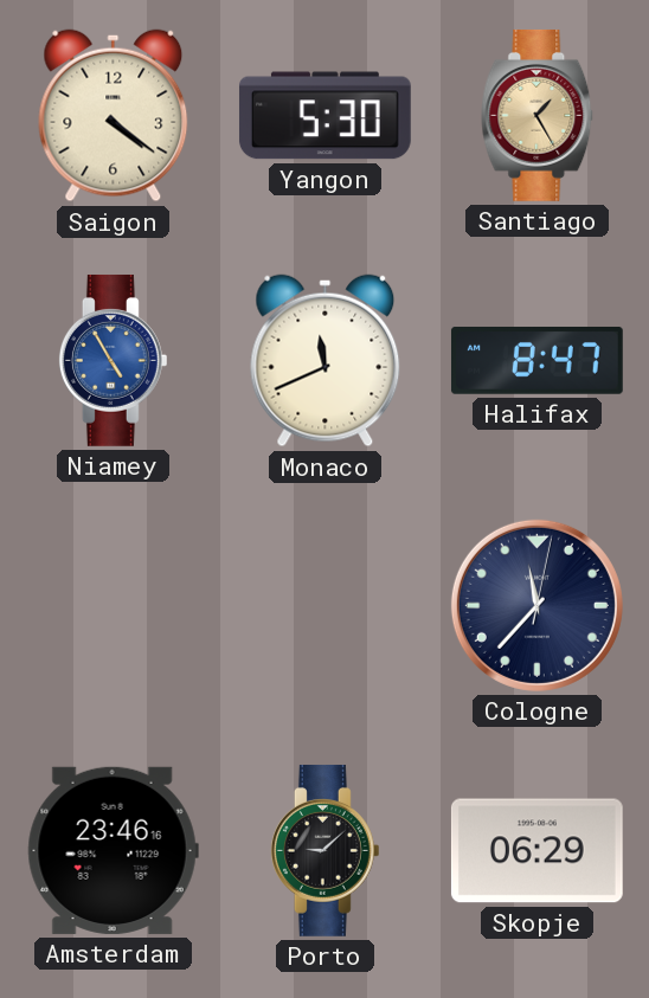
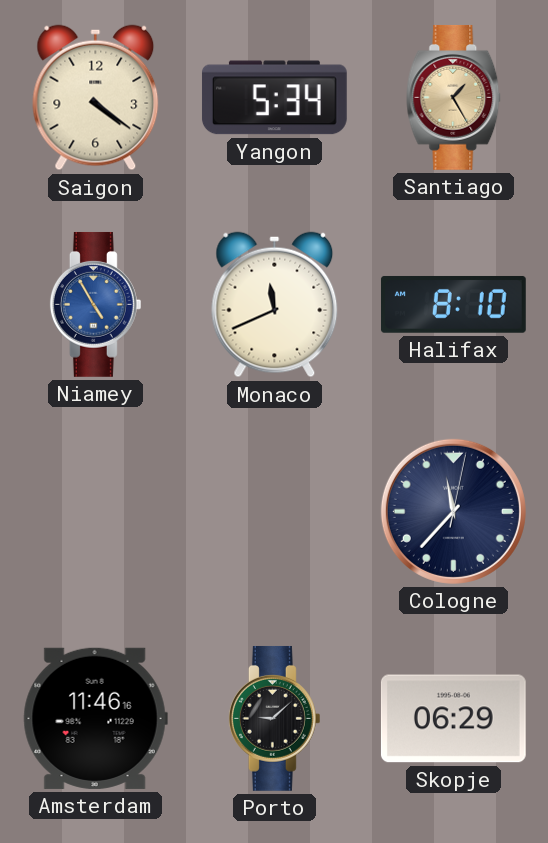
Yangon: 5:30 -> 5:34 (274, 98)
Halifax: 8:47 -> 8:10 (453, 305)
Amsterdam: 23:46 -> 11:46 (95, 718)
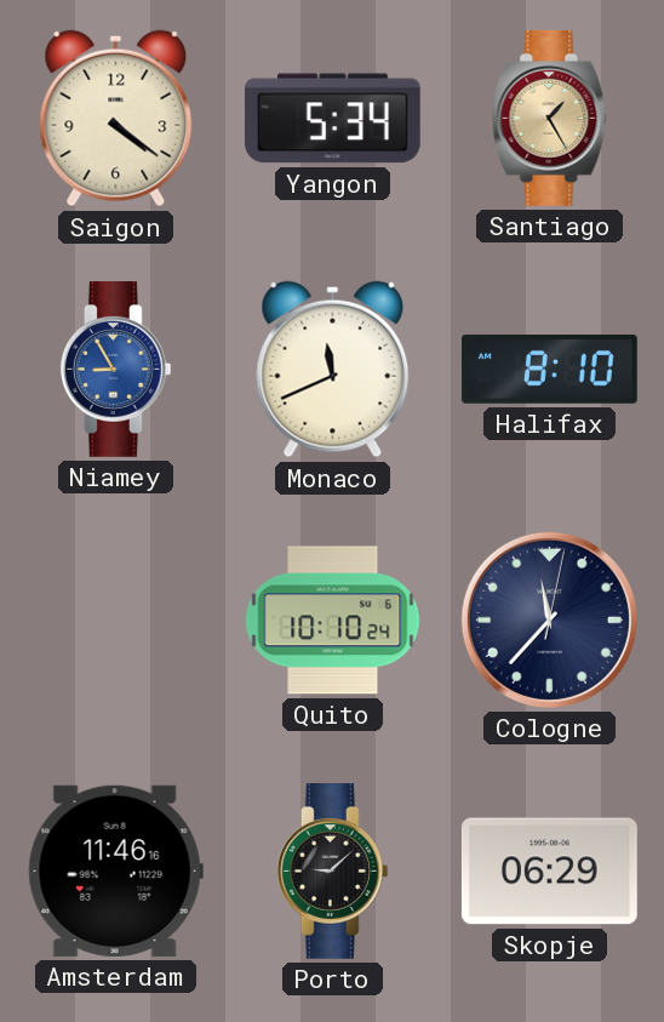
Niamey: 4:55 -> 8:55 (115, 369)
Quito: none -> 10:10 (333, 621)
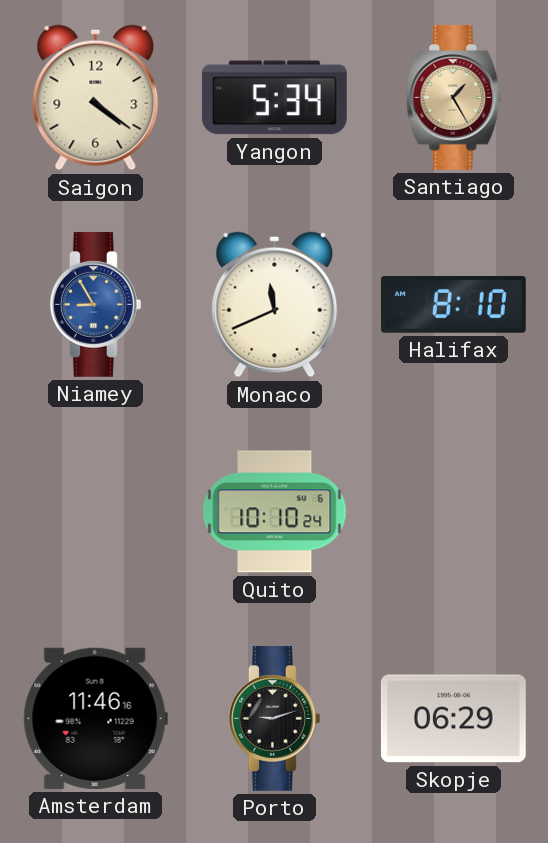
Cologne: 11:37 -> none (549, 620)
Porto: 9:08 -> 9:12 (274, 718)
